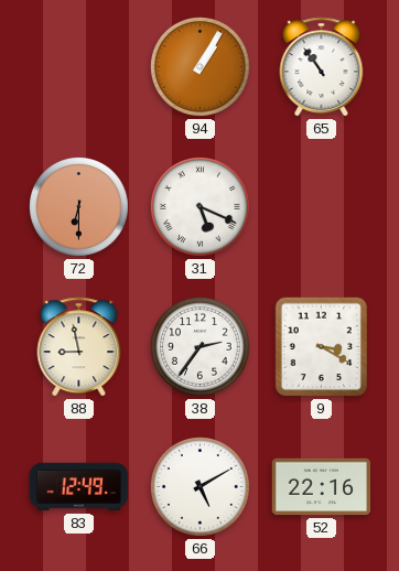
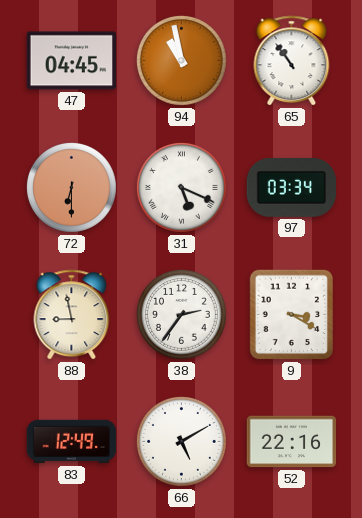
47: none -> 04:45 (72, 61)
94: 1:05 -> 10:58 (181, 60)
97: none -> 03:34 (292, 188)
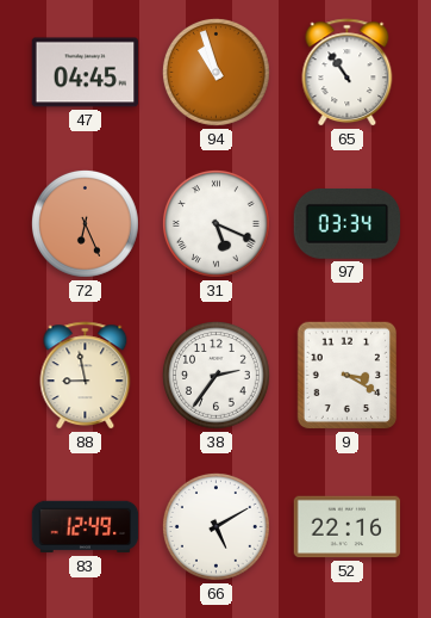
94: 10:58 -> 10:57 (215, 72)
72: 6:30 -> 6:26 (85, 223)
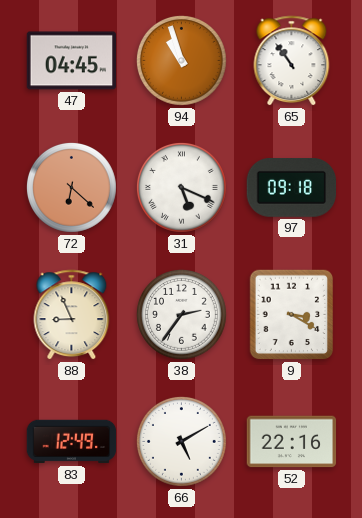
72: 6:26 -> 6:22 (71, 187)
97: 03:34 -> 09:18 (292, 188)
88: 8:58 -> 8:56 (72, 315)
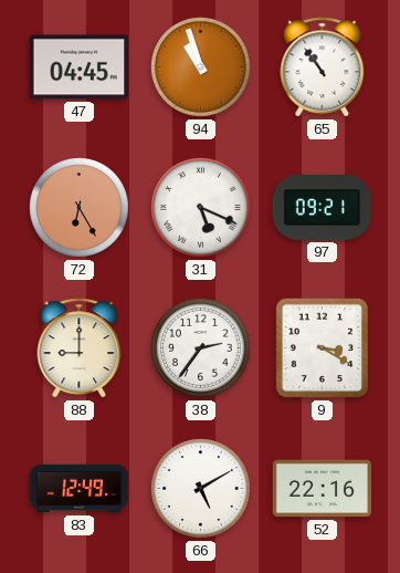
72: 6:22 -> 6:25 (78, 207)
97: 09:18 -> 09:21 (323, 208)
88: 8:56 -> 9:00 (80, 348)
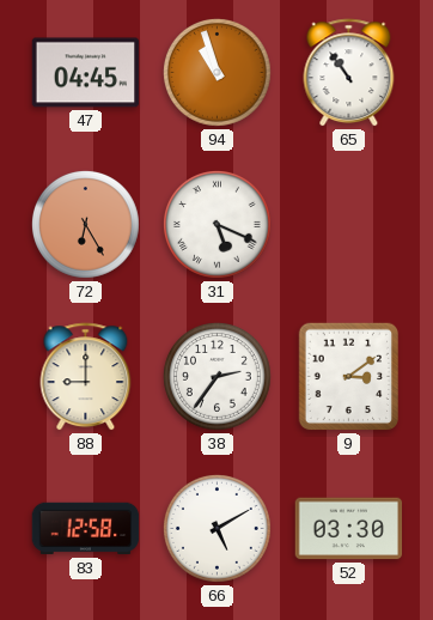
97: 09:21 -> none (323, 208)
9: 3:20 -> 3:09 (349, 377)
83: 12:49 -> 12:58 (86, 529)
52: 22:16 -> 03:30 (349, 529)
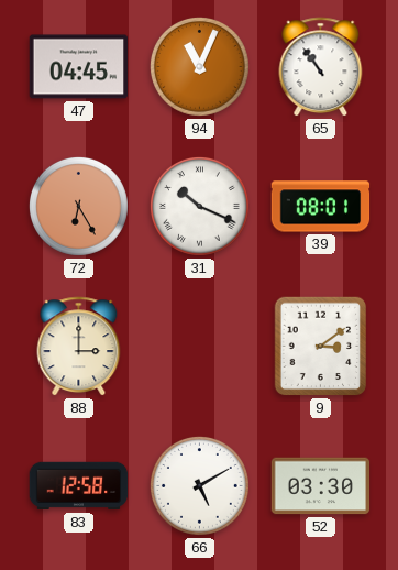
94: 10:57 -> 11:04 (199, 66)
31: 5:19 -> 10:19 (199, 206)
39: none -> 08:01 (321, 207)
88: 9:00 -> 3:00 (79, 347)
38: 2:36 -> none (216, 376)
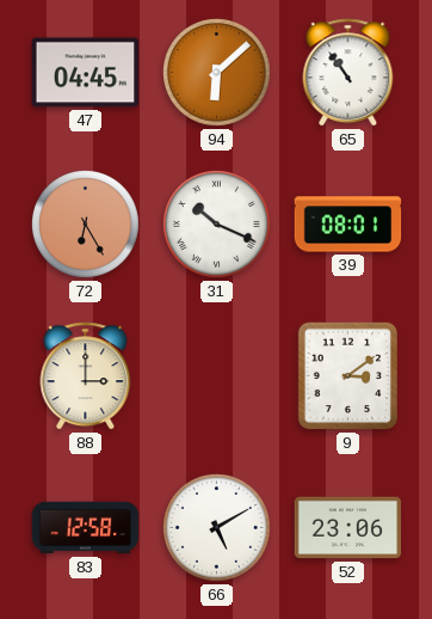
94: 11:04 -> 6:08 (216, 72)
52: 03:30 -> 23:06 (348, 528)
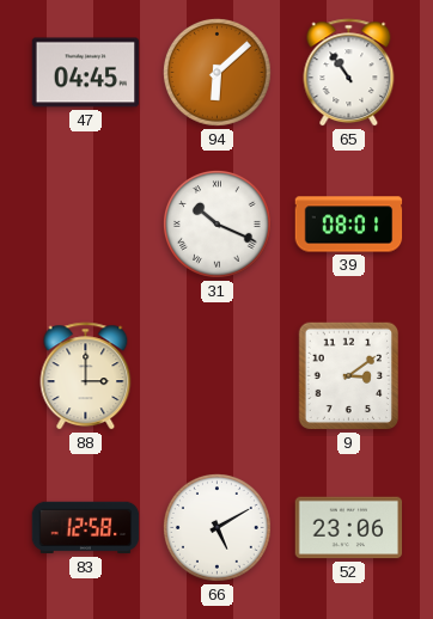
72: 6:25 -> none (85, 223)
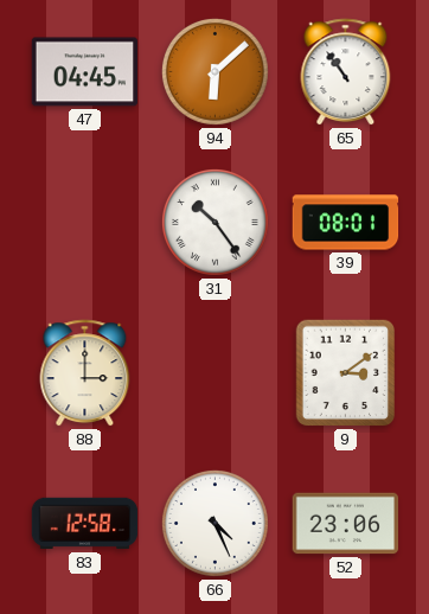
31: 10:19 -> 10:24 (214, 222)
66: 5:10 -> 4:26 (214, 523)
